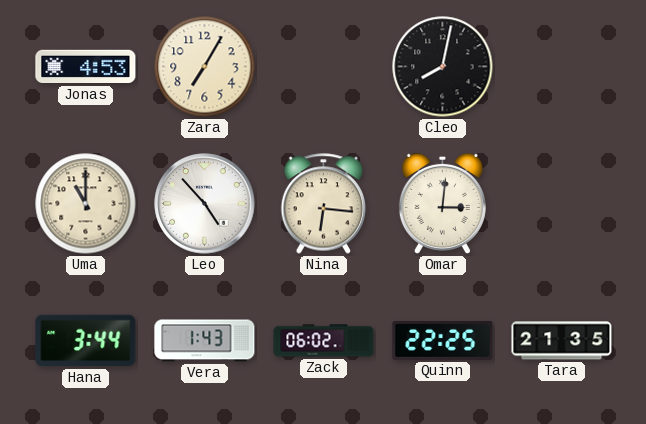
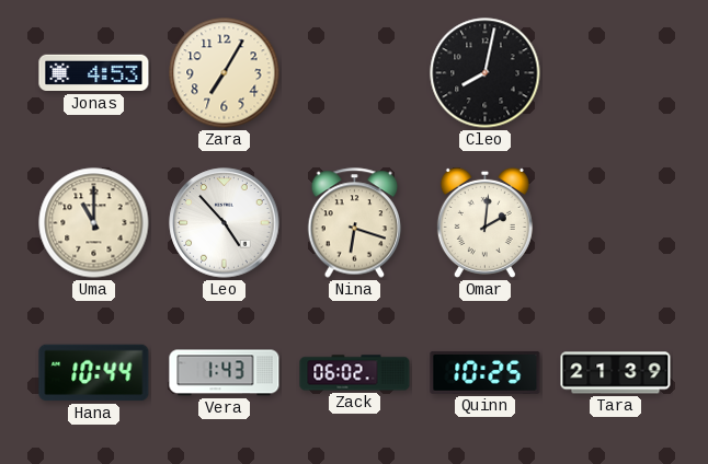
Nina: 6:16 -> 6:18 (355, 223)
Omar: 3:01 -> 2:01 (484, 222)
Hana: 3:44 -> 10:44 (94, 373)
Quinn: 22:25 -> 10:25 (486, 372)
Tara: 21:35 -> 21:39 (616, 373)
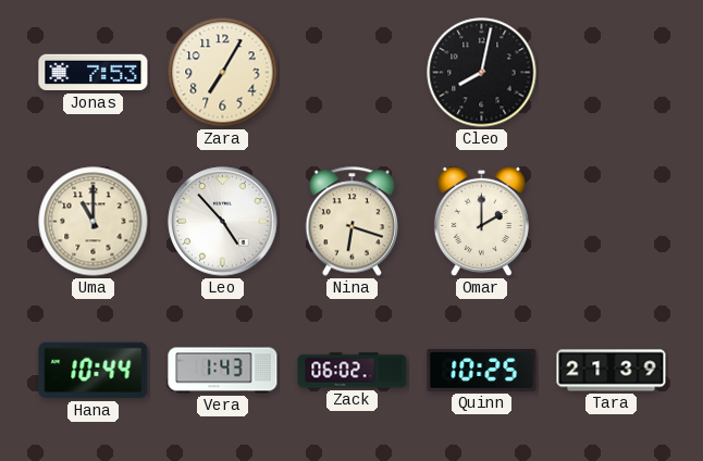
Jonas: 4:53 -> 7:53 (94, 73)
Omar: 2:01 -> 2:00 (481, 221)
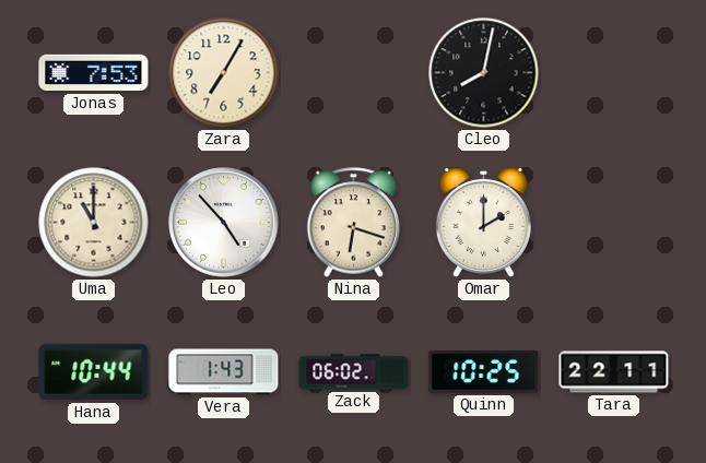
Tara: 21:39 -> 22:11 (614, 372)
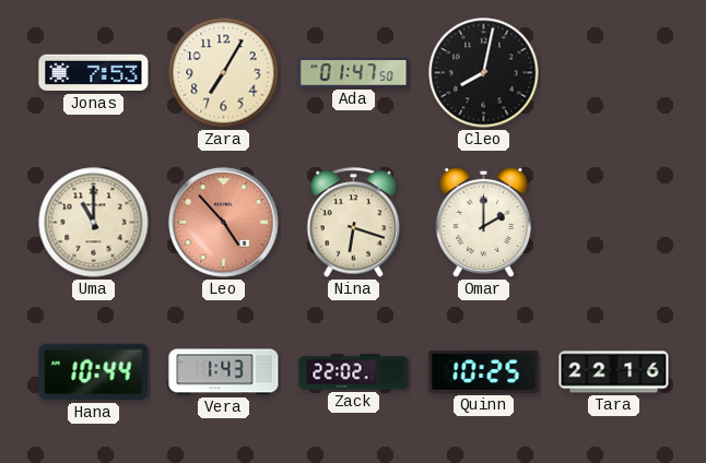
Ada: none -> 01:47 (354, 73)
Leo dial: white -> salmon (224, 223)
Zack: 06:02 -> 22:02 (354, 372)
Tara: 22:11 -> 22:16 (614, 372)
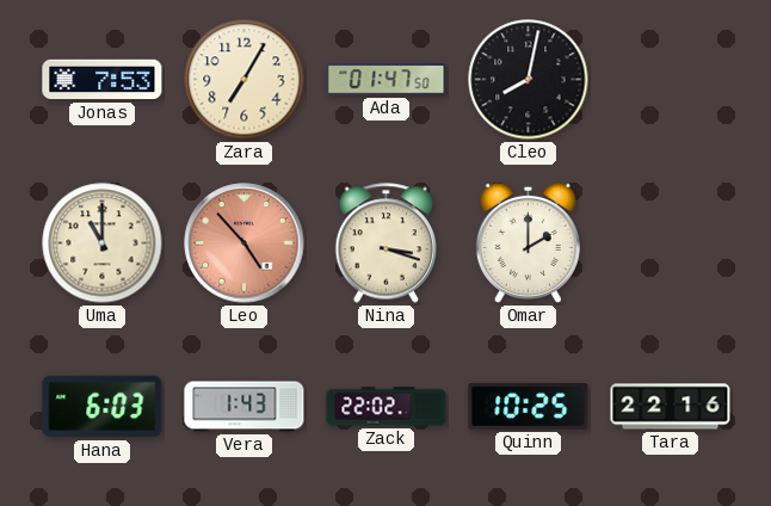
Nina: 6:18 -> 3:18 (387, 243)
Hana: 10:44 -> 6:03 (103, 407)
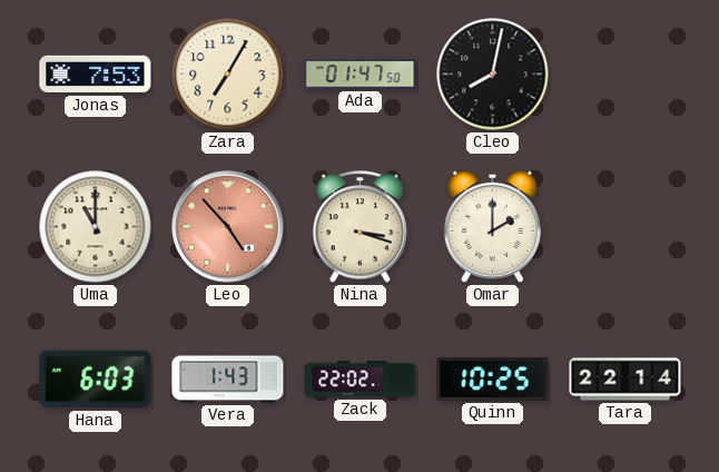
Tara: 22:16 -> 22:14 (626, 380)
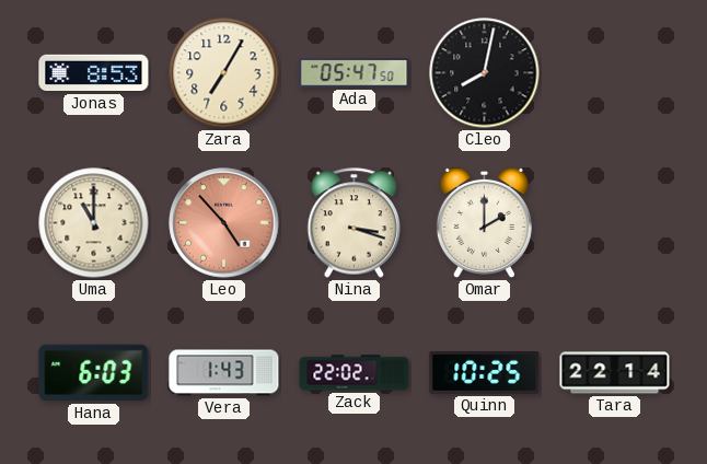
Jonas: 7:53 -> 8:53 (94, 73)
Ada: 01:47 -> 05:47 (355, 73)
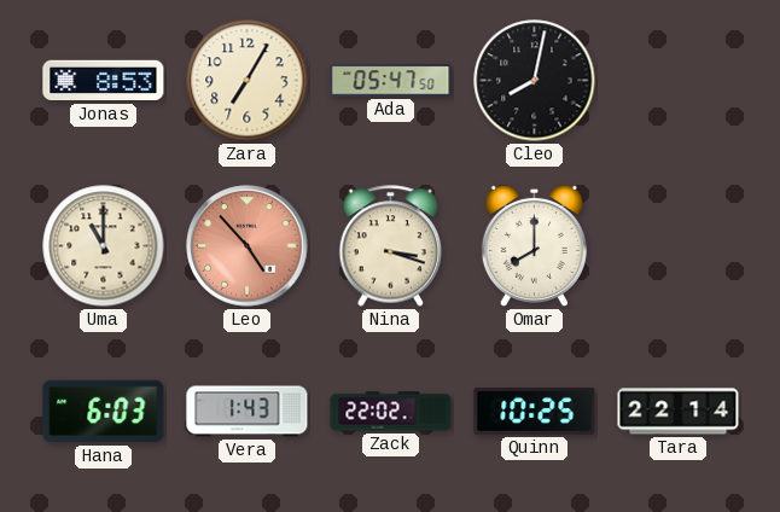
Omar: 2:00 -> 8:00 (534, 245)
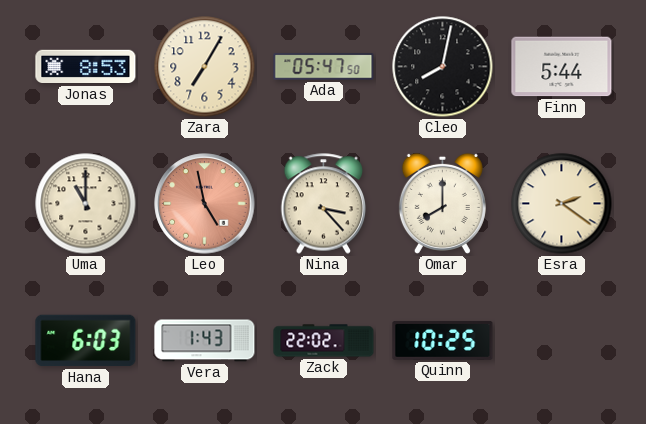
Finn: none -> 5:44 (562, 67)
Leo: 4:53 -> 4:58 (205, 204)
Nina: 3:18 -> 3:23 (324, 204)
Esra: none -> 2:21 (562, 204)
Tara: 22:14 -> none (679, 412)
